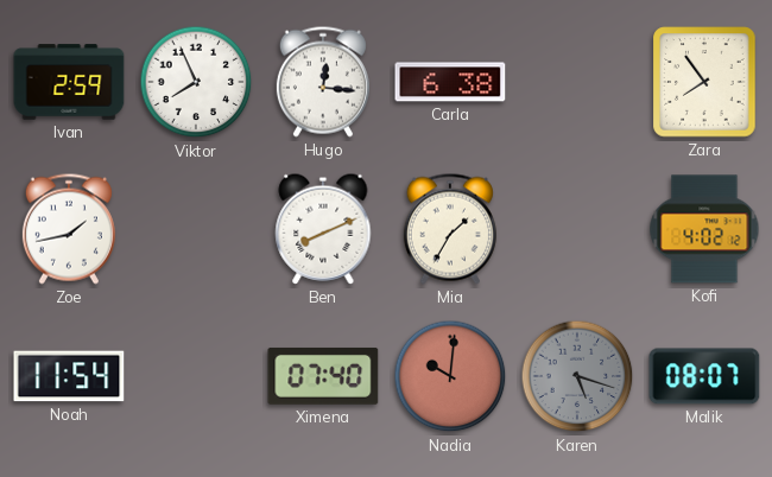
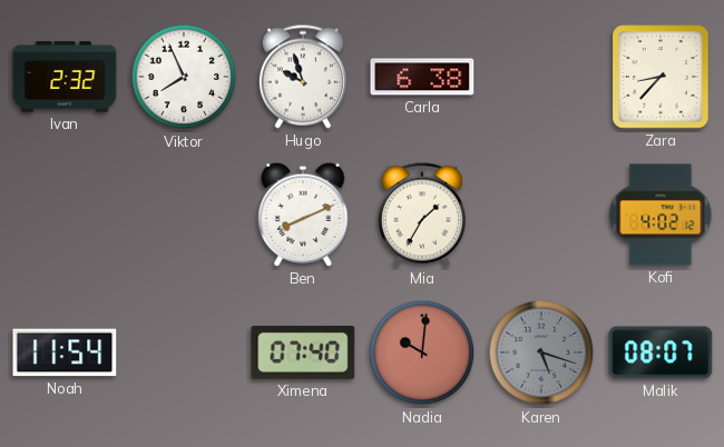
Ivan: 2:59 -> 2:32 (65, 77)
Hugo: 12:16 -> 9:57 (303, 77)
Zara: 7:54 -> 8:37 (661, 77)
Zoe: 1:43 -> none (69, 229)
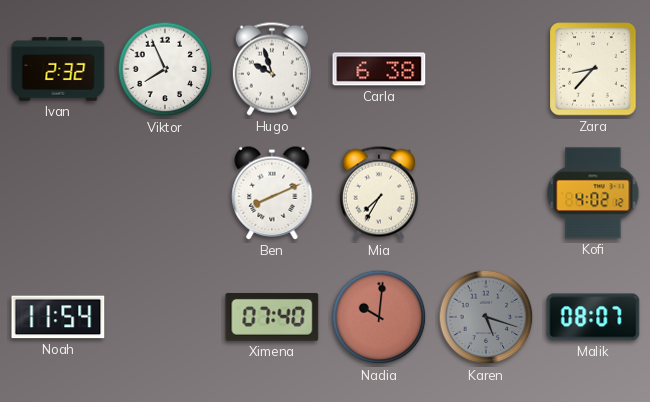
Mia: 1:35 -> 7:35 (379, 193)
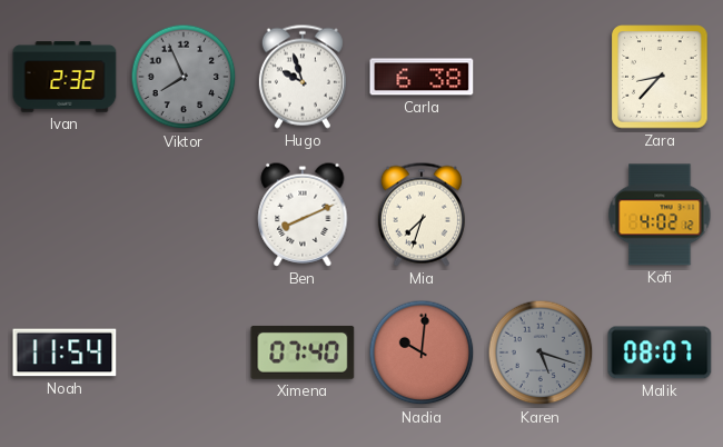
Viktor dial: white -> grey (184, 77)
Mia: 7:35 -> 7:33 (422, 215)
